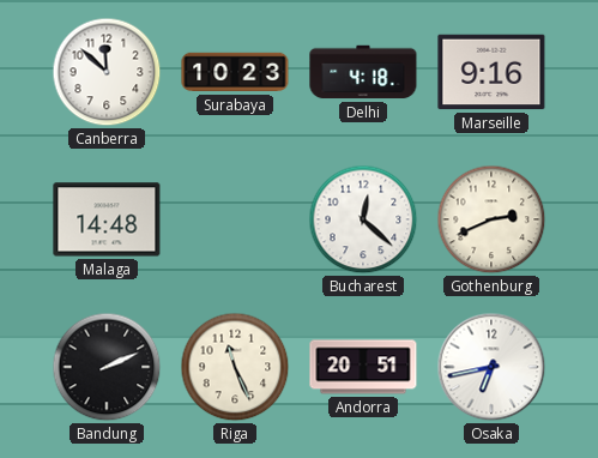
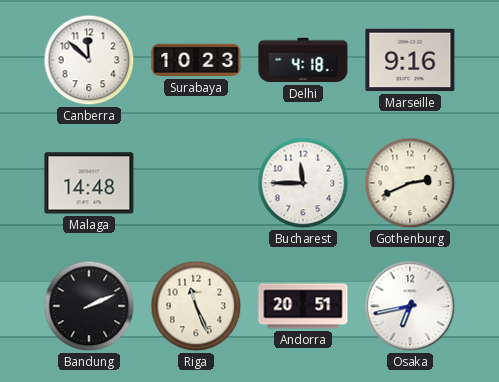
Bucharest: 12:22 -> 11:45 (303, 183)
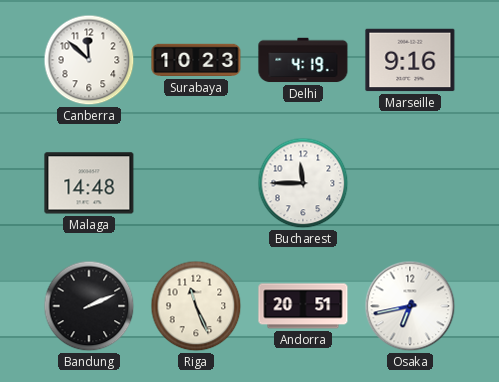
Delhi: 4:18 -> 4:19 (303, 60)
Gothenburg: 2:41 -> none (410, 183)
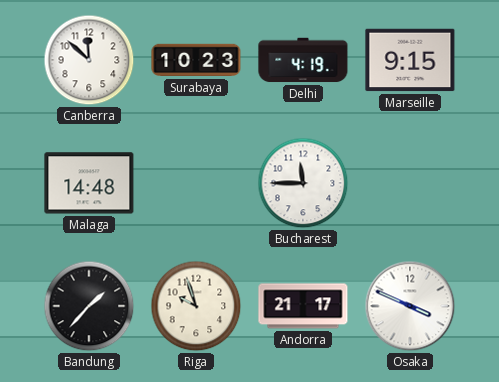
Marseille: 9:16 -> 9:15 (410, 60)
Bandung: 2:11 -> 1:37 (89, 306)
Riga: 11:26 -> 9:57 (196, 306)
Andorra: 20:51 -> 21:17 (303, 306)
Osaka: 6:43 -> 3:49 (410, 306)
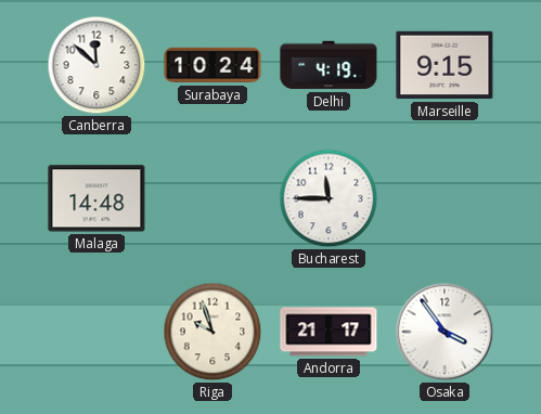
Surabaya: 10:23 -> 10:24 (212, 65)
Bandung: 1:37 -> none (89, 306)
Osaka: 3:49 -> 3:54 (445, 332)
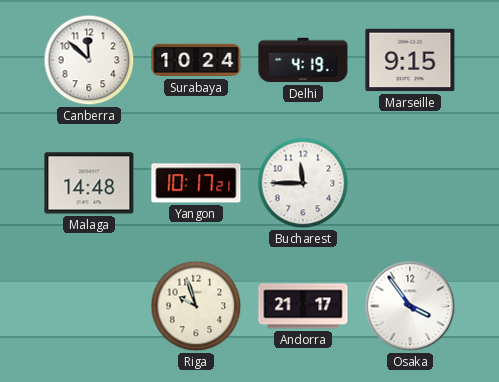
Yangon: none -> 10:17 (196, 183)
